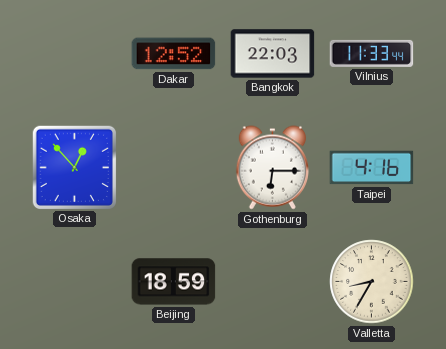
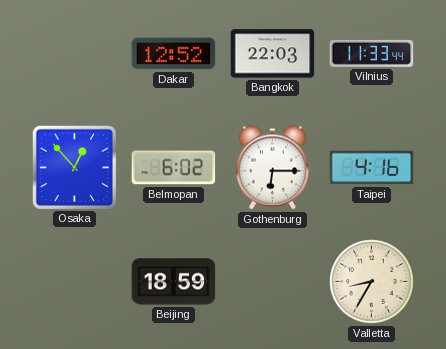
Belmopan: none -> 6:02 (174, 168)
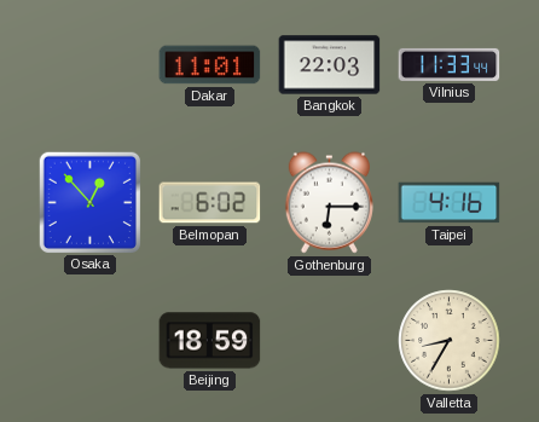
Dakar: 12:52 -> 11:01 (210, 65)
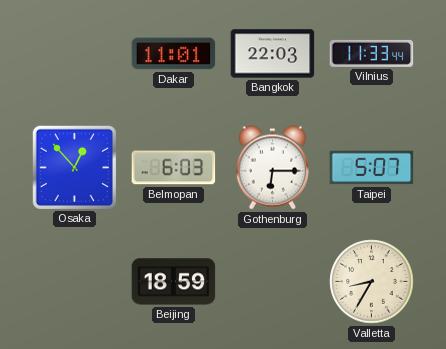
Belmopan: 6:02 -> 6:03 (174, 168)
Taipei: 4:16 -> 5:07 (372, 168)
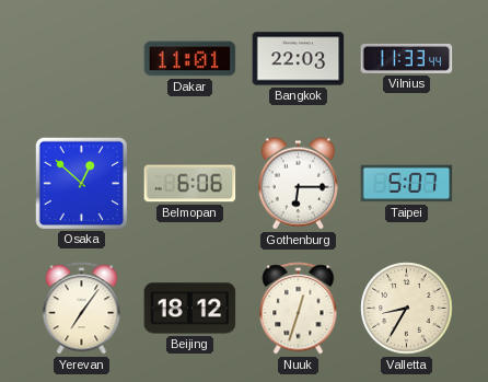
Osaka: 12:53 -> 12:52 (81, 183)
Belmopan: 6:03 -> 6:06 (190, 184)
Yerevan: none -> 7:06 (82, 309)
Beijing: 18:59 -> 18:12 (190, 309)
Nuuk: none -> 12:33 (299, 309)
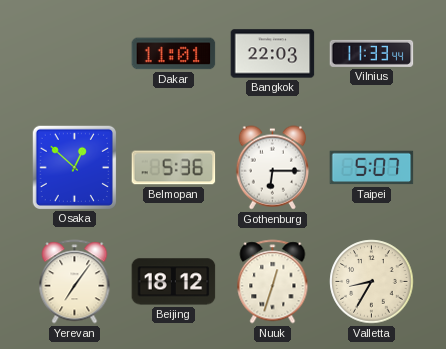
Belmopan: 6:06 -> 5:36 (174, 168)
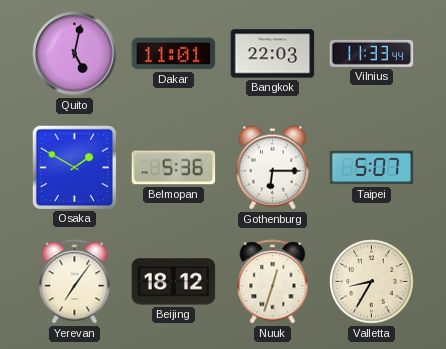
Quito: none -> 5:02 (75, 54)
Osaka: 12:52 -> 1:50 (74, 167)
